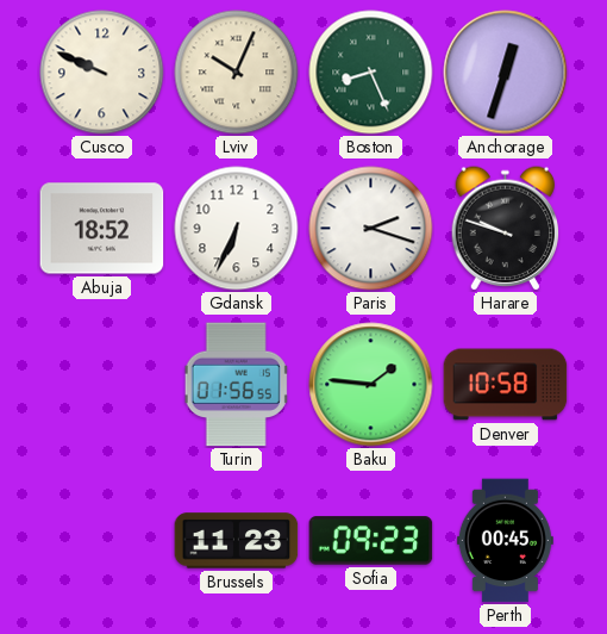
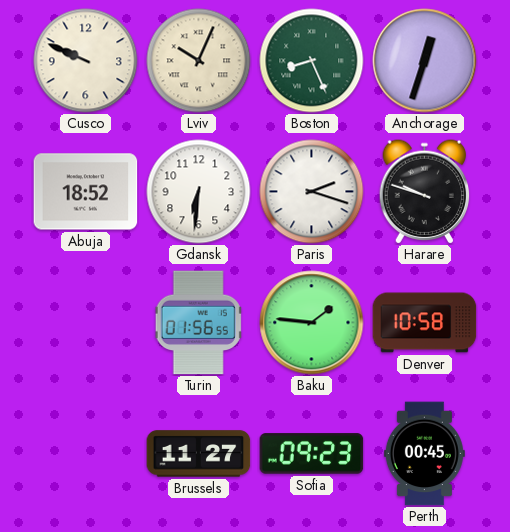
Gdansk: 6:34 -> 6:31 (199, 192)
Brussels: 11:23 -> 11:27 (199, 454)
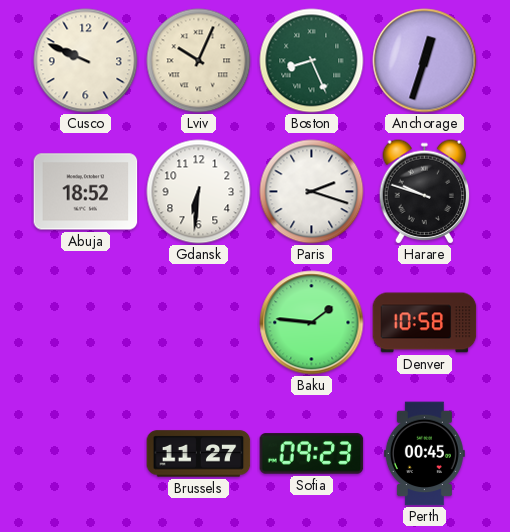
Turin: 01:56 -> none (199, 323)
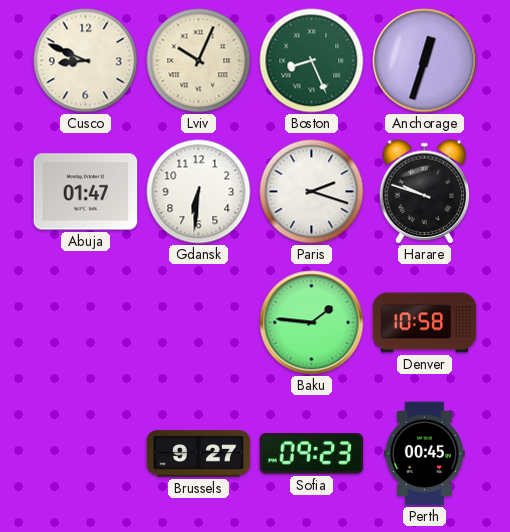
Cusco: 9:49 -> 8:49 (86, 61)
Abuja: 18:52 -> 01:47 (86, 192)
Brussels: 11:27 -> 9:27 (199, 454)
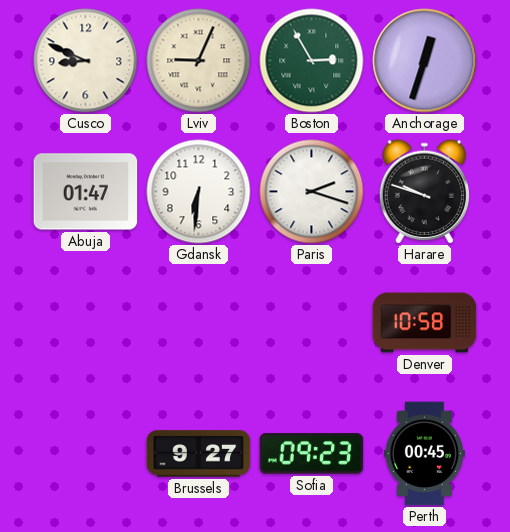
Lviv: 10:04 -> 9:04 (199, 61)
Boston: 8:26 -> 2:55 (312, 61)
Baku: 1:46 -> none (312, 323)
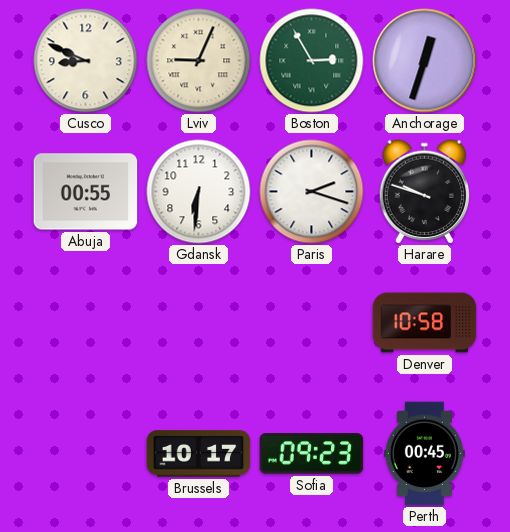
Abuja: 01:47 -> 00:55 (86, 192)
Brussels: 9:27 -> 10:17 (199, 454)
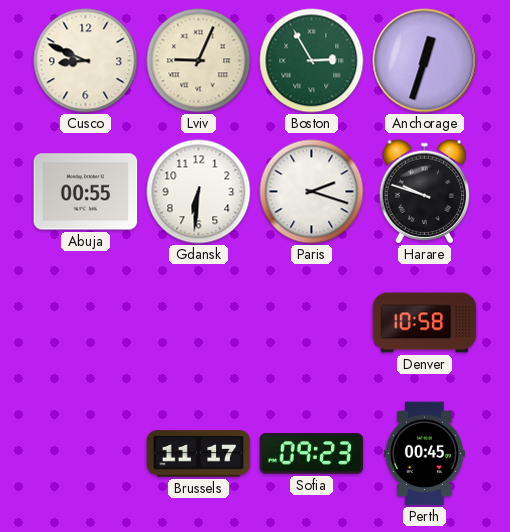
Brussels: 10:17 -> 11:17 (199, 454)
